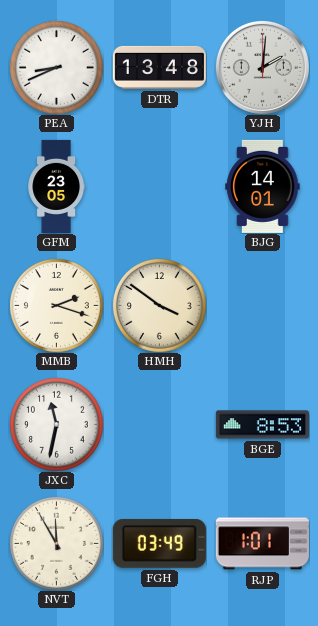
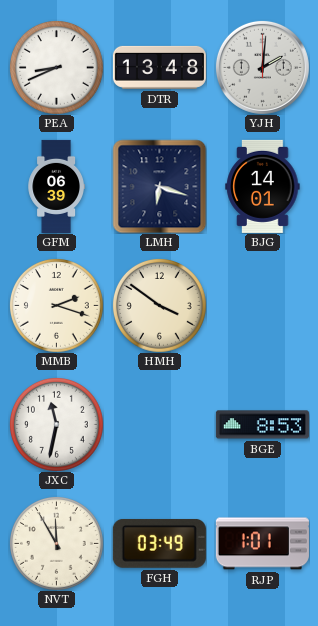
GFM: 23:05 -> 06:39 (56, 186)
LMH: none -> 6:18 (159, 186)
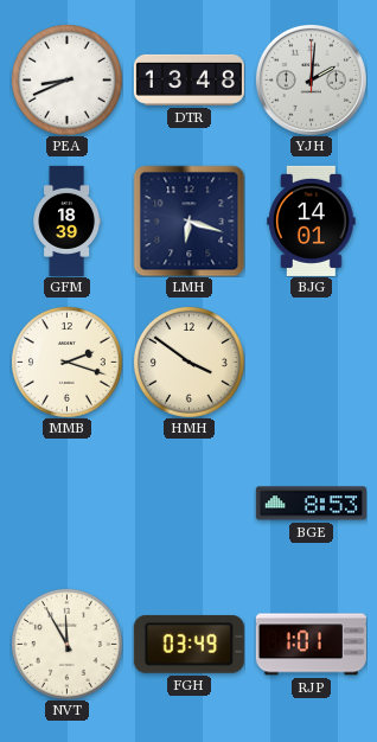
GFM: 06:39 -> 18:39 (66, 220)
JXC: 11:32 -> none (56, 424)
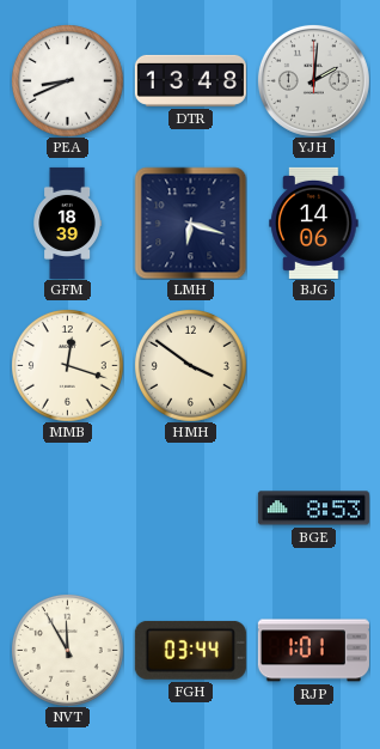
BJG: 14:01 -> 14:06 (314, 223)
MMB: 2:18 -> 12:18 (67, 365)
FGH: 03:49 -> 03:44 (190, 650)
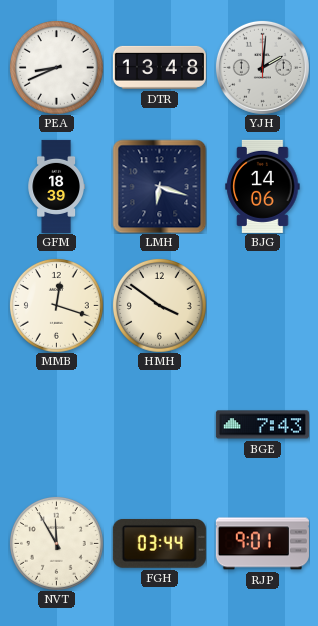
BGE: 8:53 -> 7:43 (262, 425)
RJP: 1:01 -> 9:01 (262, 544)
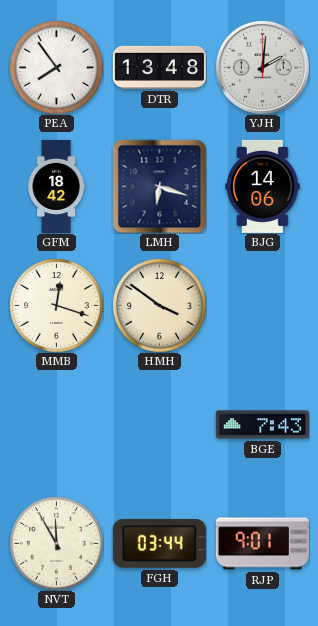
PEA: 8:41 -> 7:54 (56, 67)
GFM: 18:39 -> 18:42 (56, 186)
